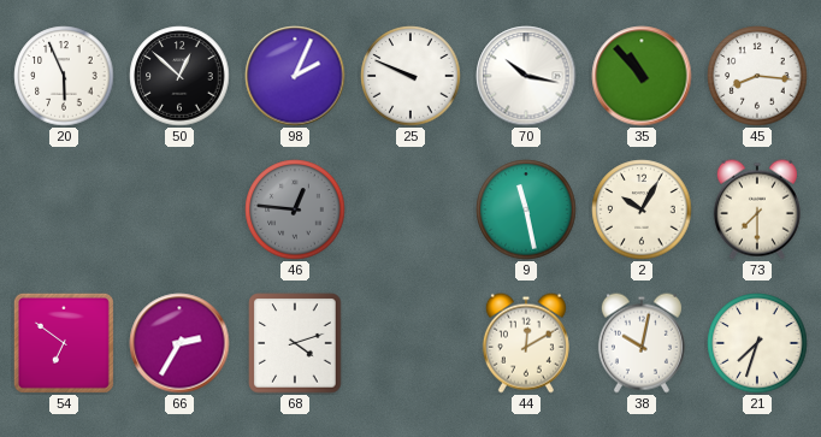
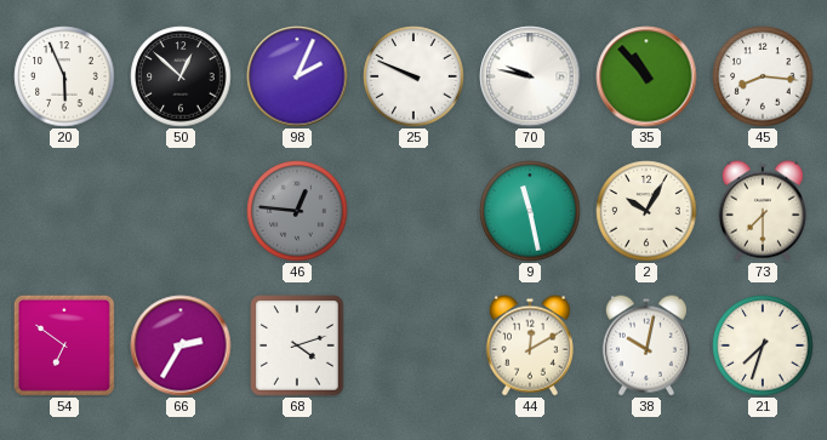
70: 10:17 -> 9:47 (530, 76)
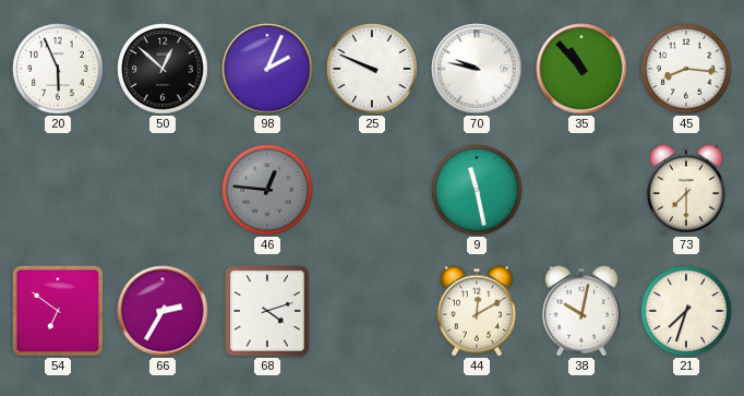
2: 10:05 -> none (646, 211)
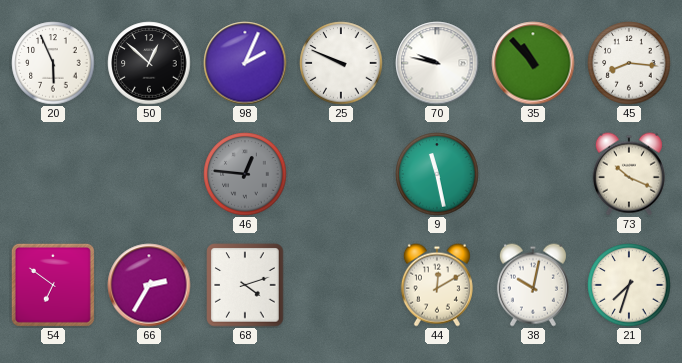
73: 7:30 -> 10:19 (629, 174)
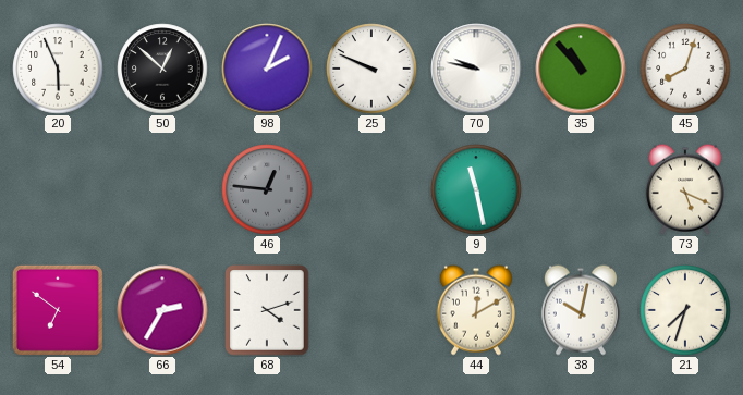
45: 8:16 -> 8:03 (685, 69)
73: 10:19 -> 5:19 (685, 189)
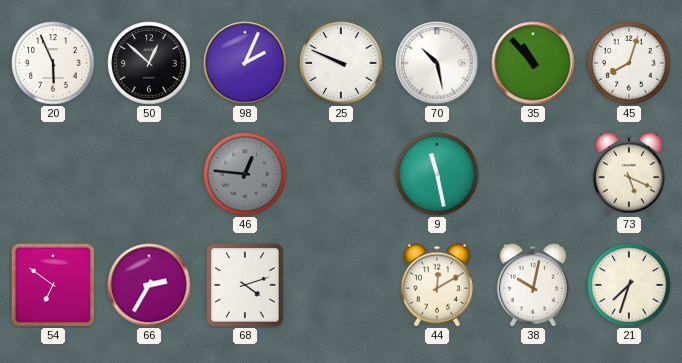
70: 9:47 -> 10:28 (437, 63)
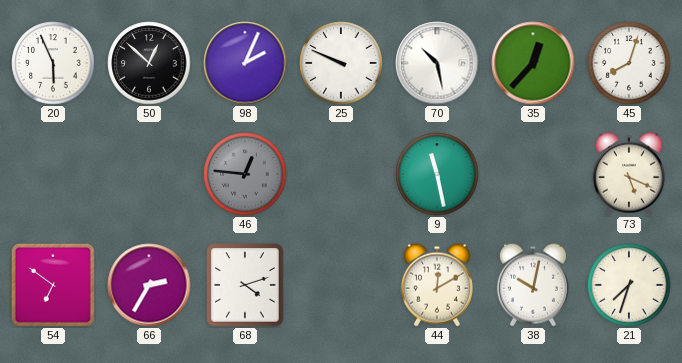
35: 10:53 -> 12:37 (533, 63)
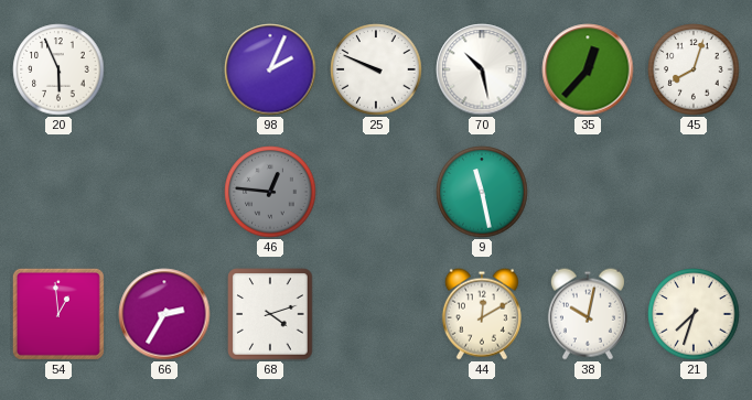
50: 12:52 -> none (149, 63)
73: 5:19 -> none (629, 174)
54: 6:51 -> 12:59 (58, 314)
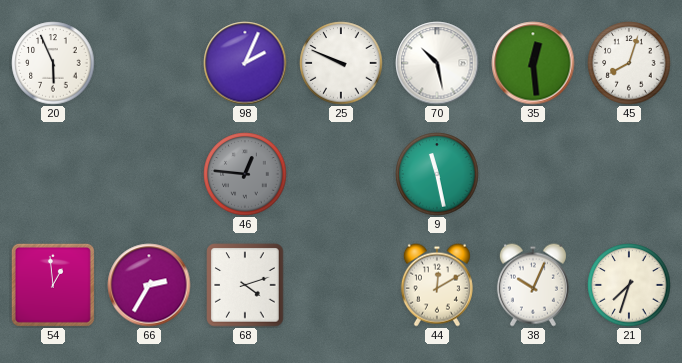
35: 12:37 -> 12:29 (533, 63)
38: 10:02 -> 10:04 (533, 285)
